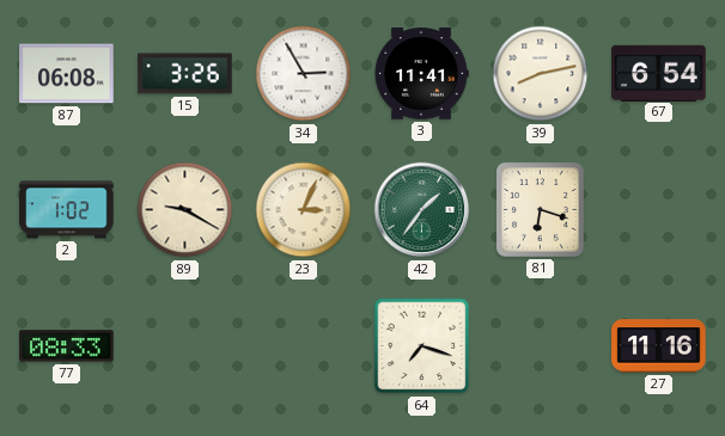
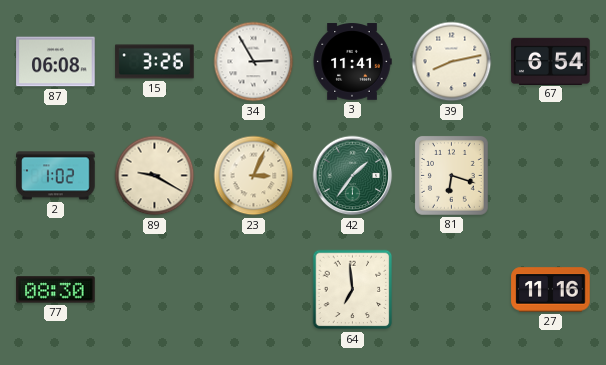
77: 08:33 -> 08:30 (56, 290)
64: 7:18 -> 6:59 (353, 290)
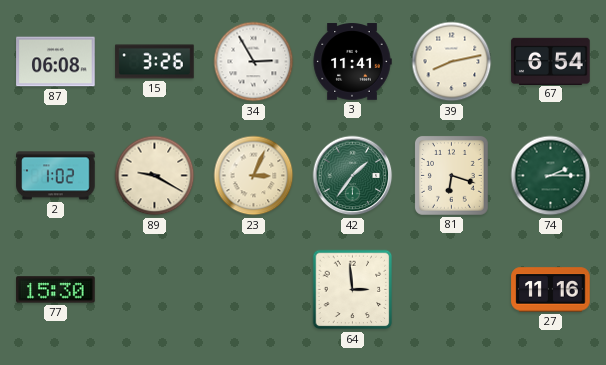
74: none -> 2:15 (551, 176)
77: 08:30 -> 15:30 (56, 290)
64: 6:59 -> 2:59 (353, 290)
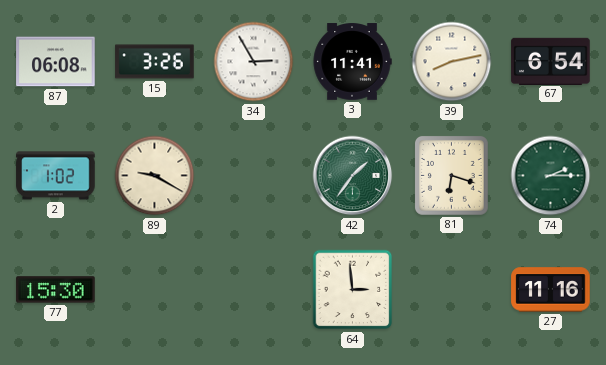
23: 3:04 -> none (254, 176)
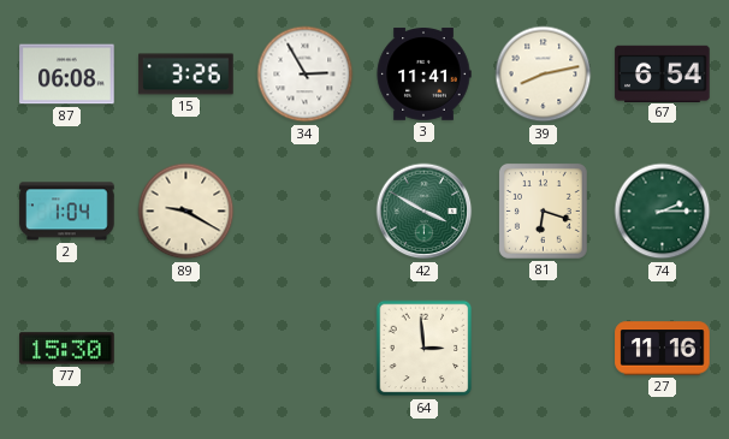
2: 1:02 -> 1:04 (67, 212)
42: 1:36 -> 3:50 (425, 212)
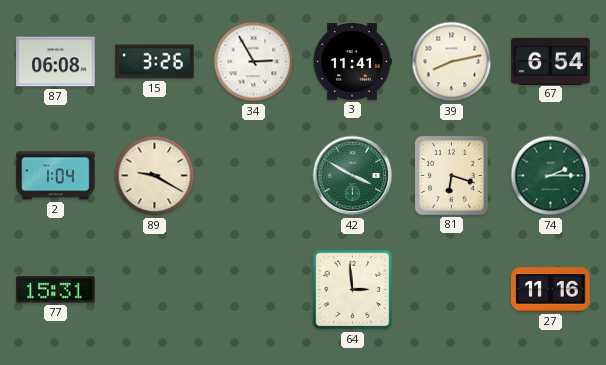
77: 15:30 -> 15:31 (56, 290)
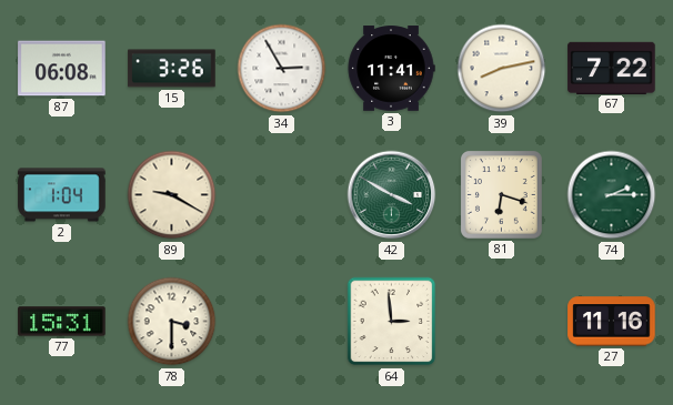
67: 6:54 -> 7:22 (612, 68)
78: none -> 3:30 (172, 322)
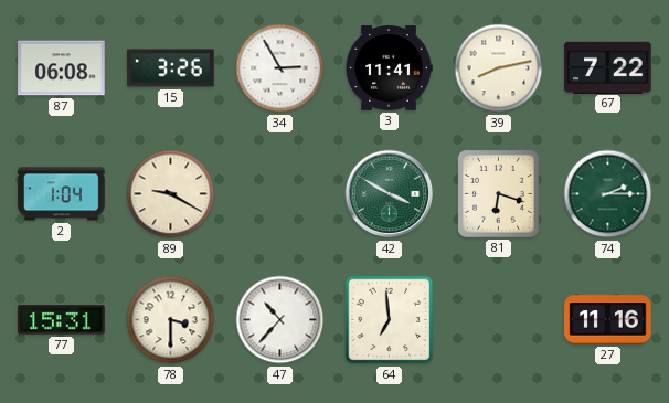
47: none -> 10:37 (280, 320)
64: 2:59 -> 6:59 (390, 320)
